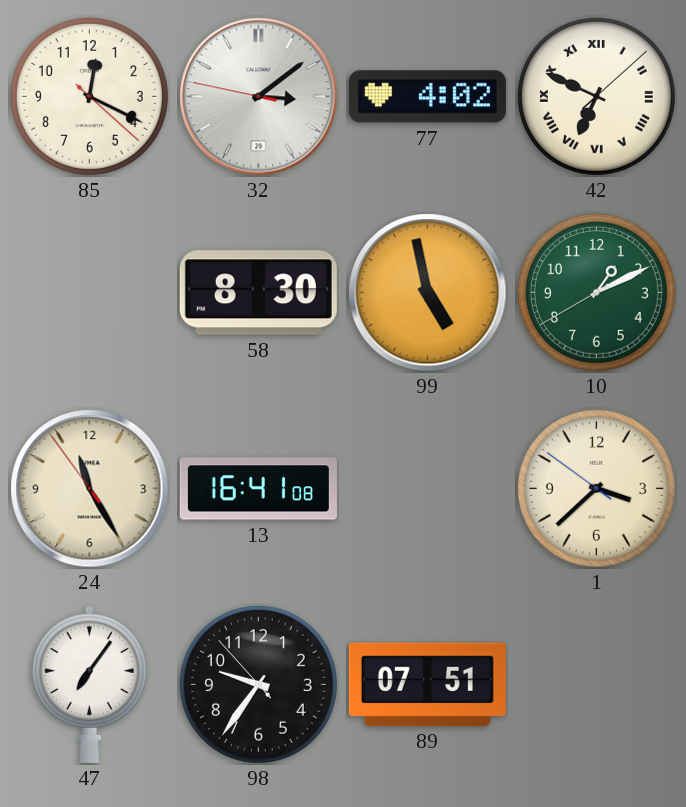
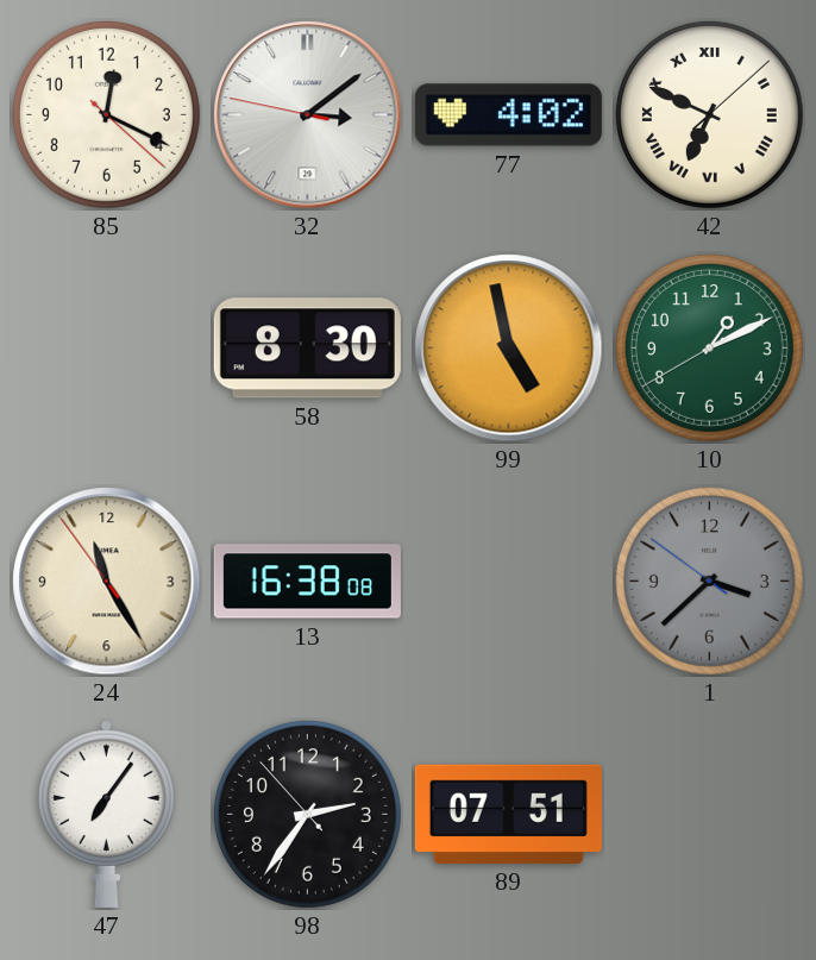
13: 16:41 -> 16:38 (307, 582)
1 dial: cream -> grey (709, 581)
98: 9:35 -> 2:35 (307, 814)
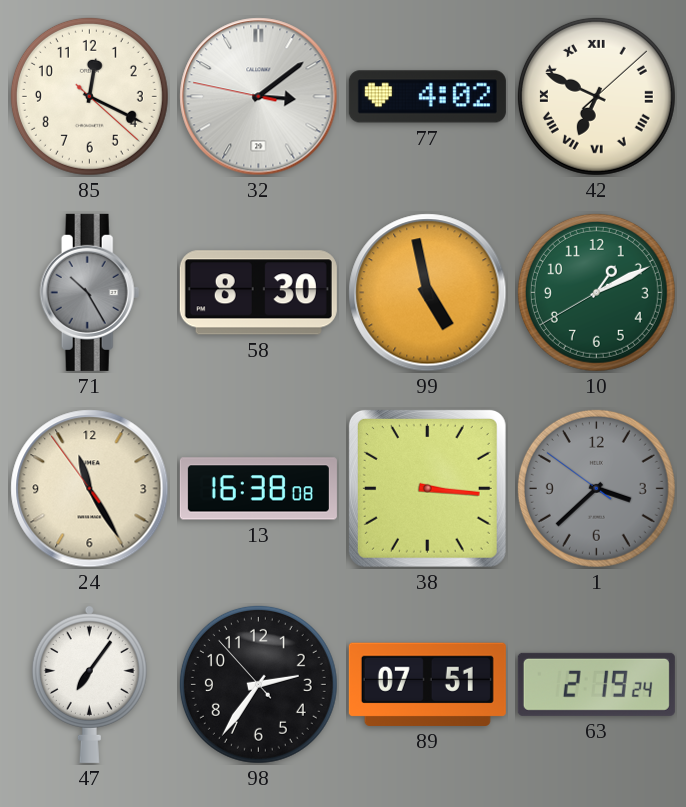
71: none -> 10:25 (90, 292)
38: none -> 3:16 (427, 488)
63: none -> 2:19 (596, 684)
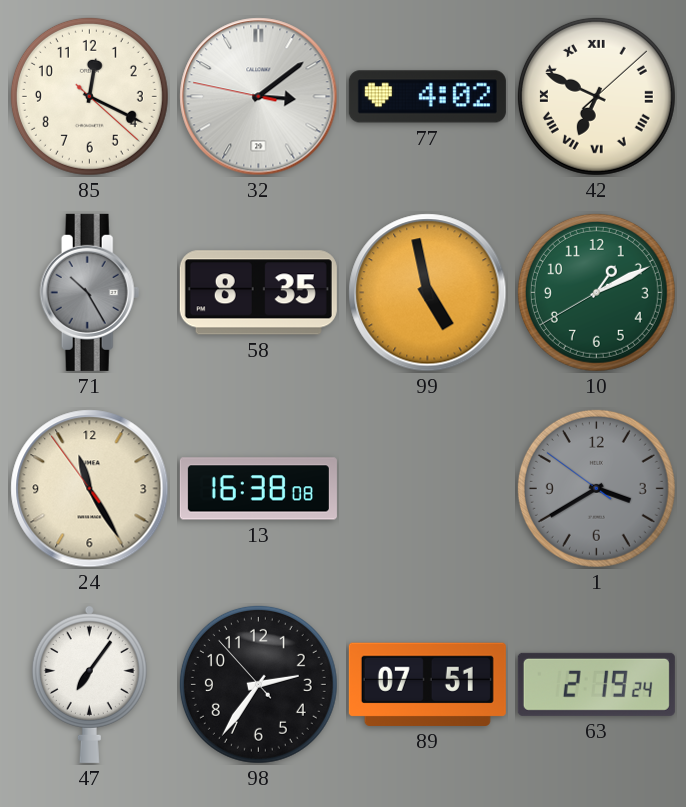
58: 8:30 -> 8:35 (258, 293)
38: 3:16 -> none (427, 488)
1: 3:37 -> 3:39 (596, 488)
